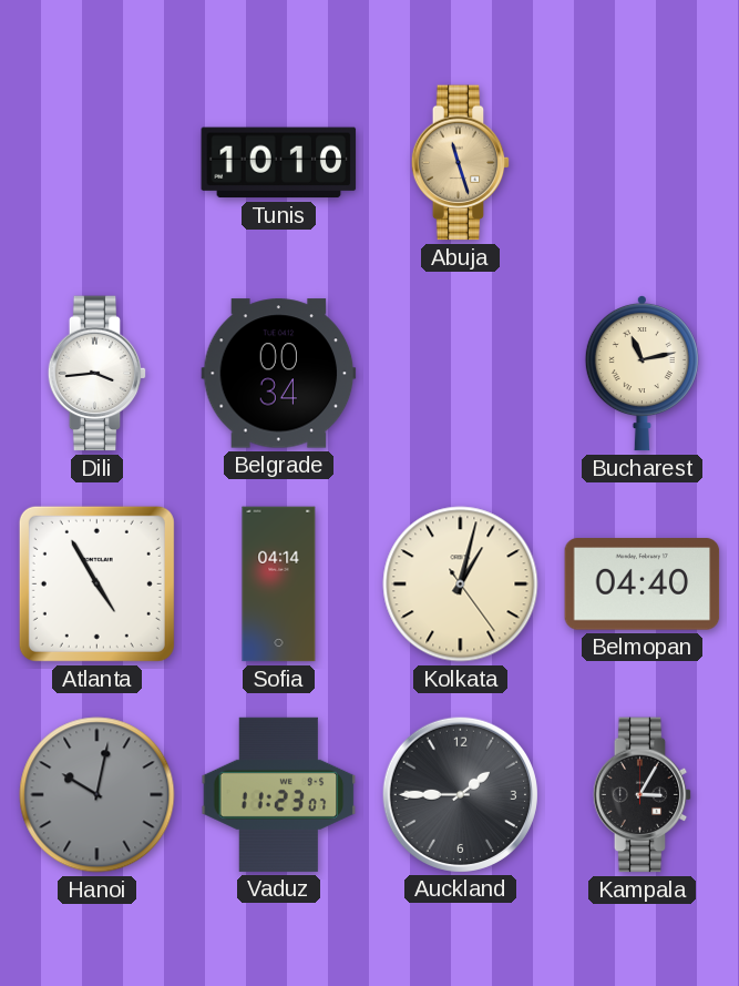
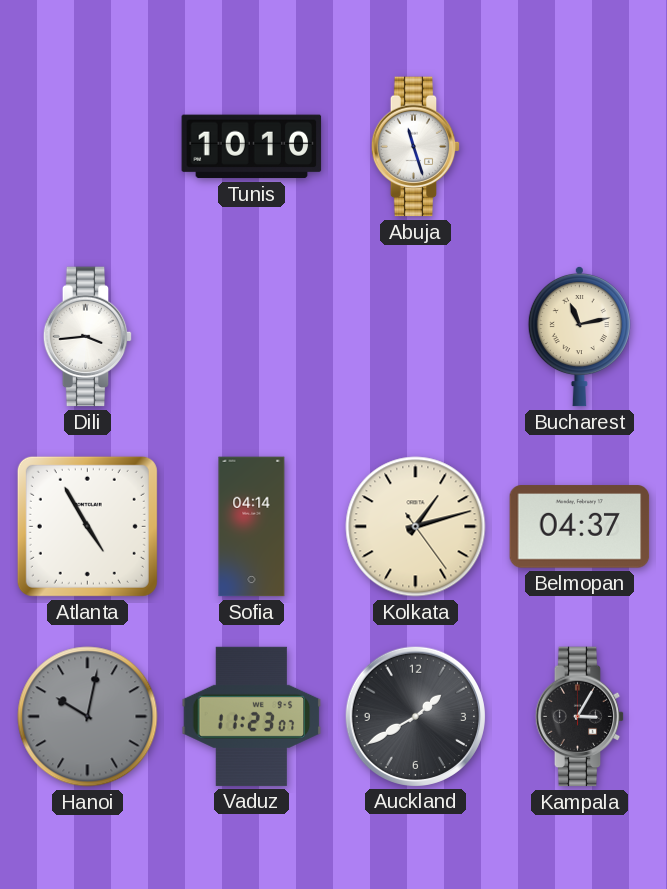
Abuja dial: champagne -> white (416, 147)
Belgrade: 00:34 -> none (279, 374)
Kolkata: 1:02 -> 1:12 (416, 527)
Belmopan: 04:40 -> 04:37 (580, 527)
Auckland: 1:45 -> 1:40 (415, 716)
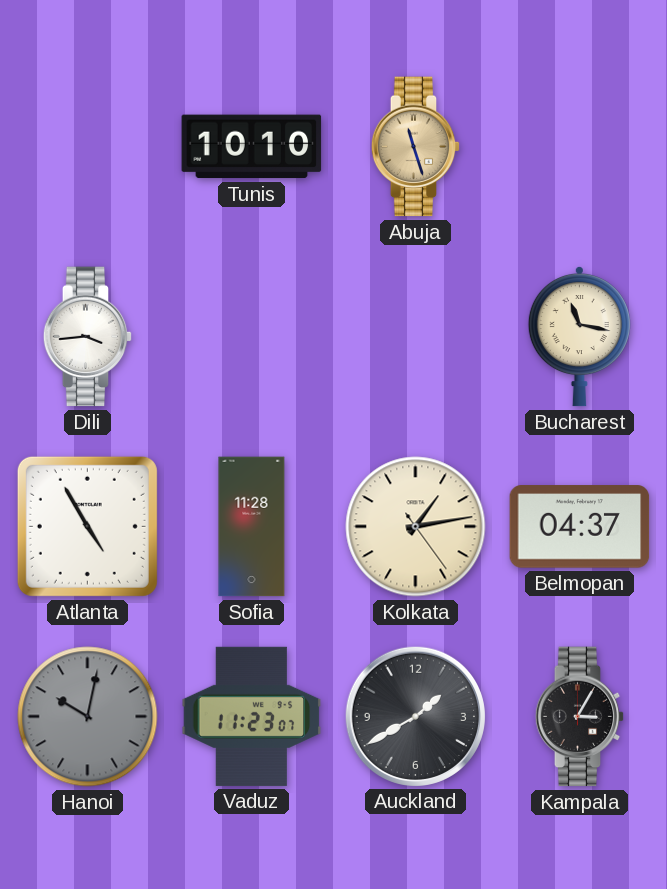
Abuja dial: white -> champagne (416, 147)
Bucharest: 11:13 -> 11:17 (579, 336)
Sofia: 04:14 -> 11:28 (252, 527)
Kolkata: 1:12 -> 1:13 (416, 527)
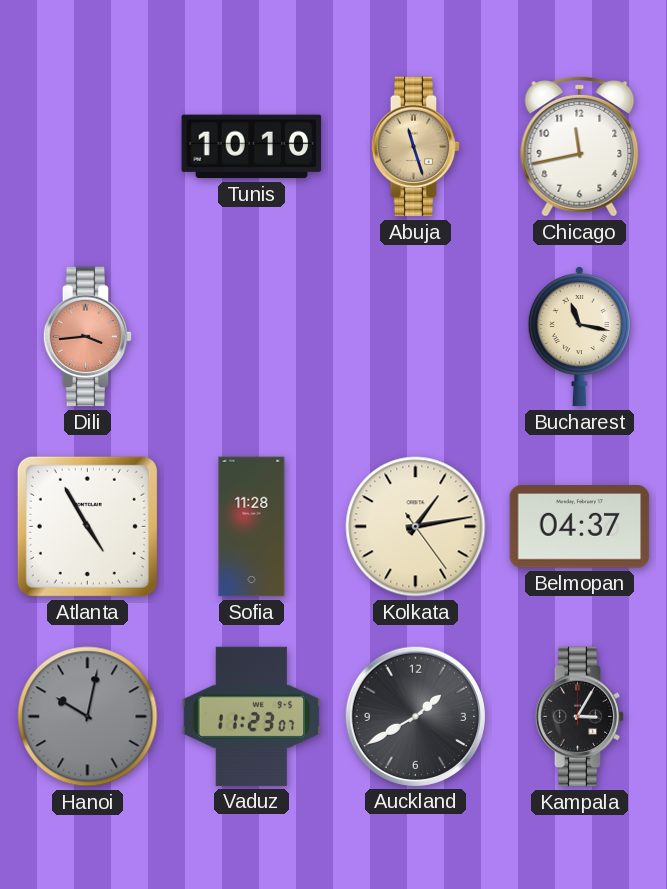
Chicago: none -> 11:43 (580, 147)
Dili dial: white -> salmon (88, 337)
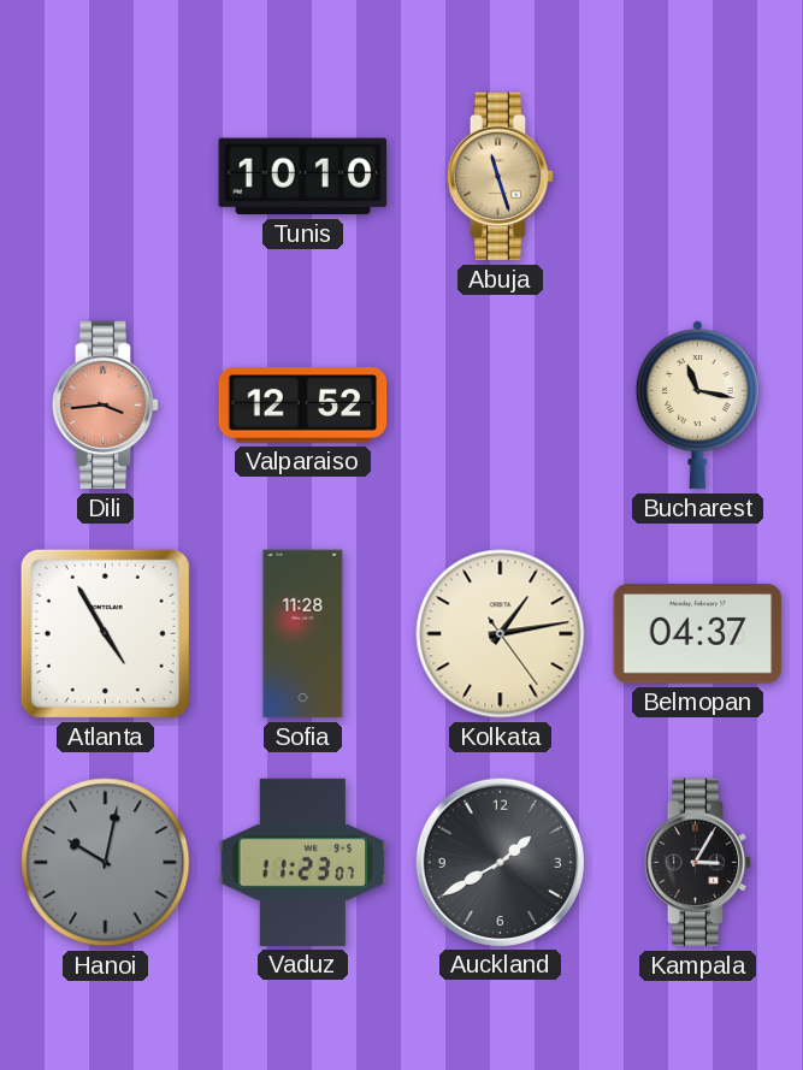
Chicago: 11:43 -> none (580, 147)
Valparaiso: none -> 12:52 (303, 406)
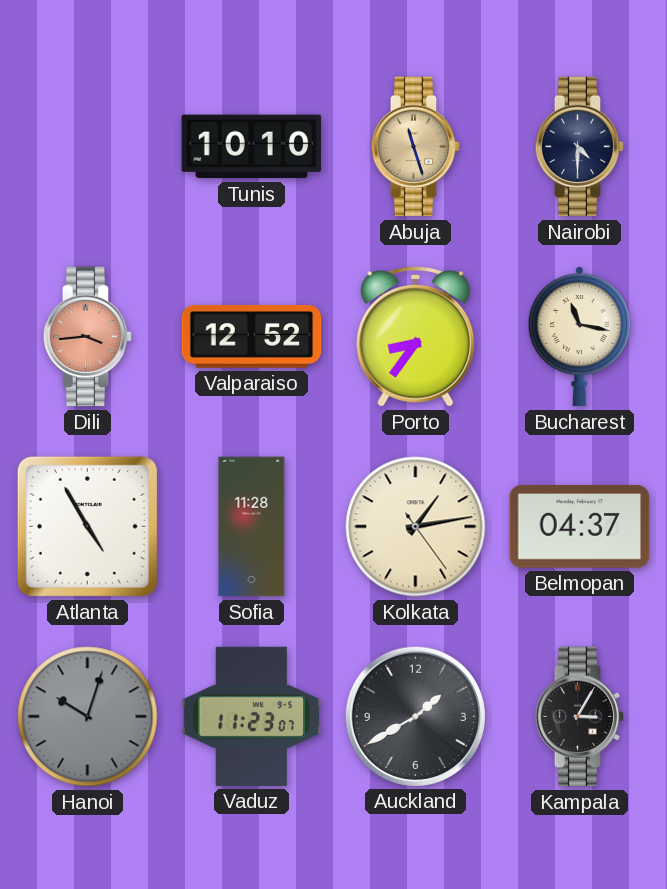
Nairobi: none -> 4:30 (580, 147)
Porto: none -> 8:36 (416, 337)
Hanoi: 10:02 -> 10:03 (88, 717)
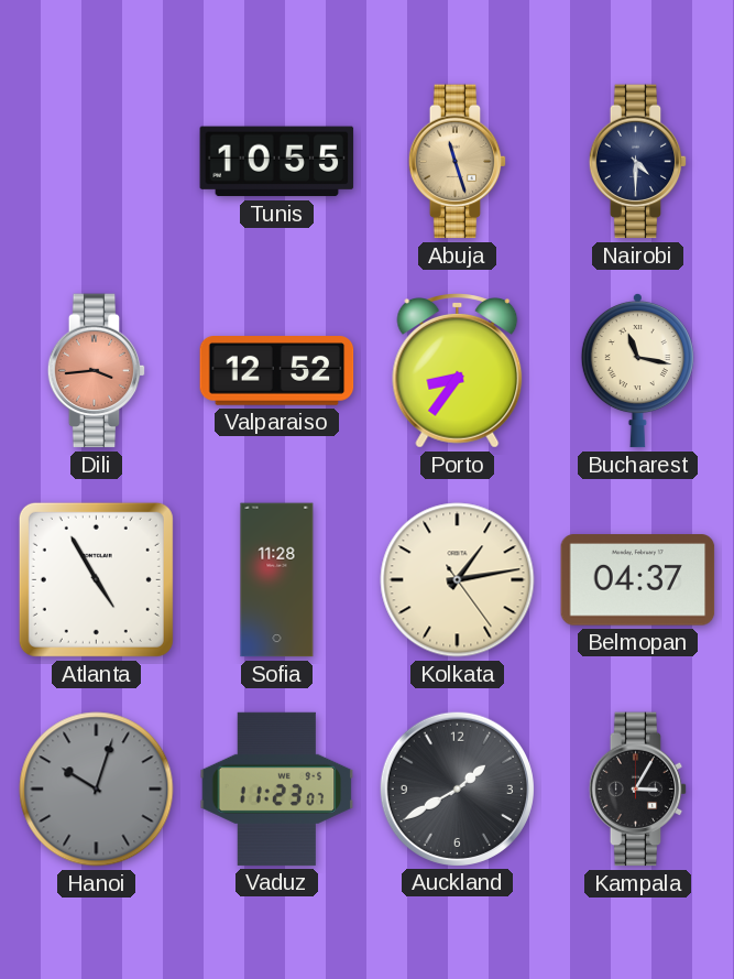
Tunis: 10:10 -> 10:55 (277, 162)
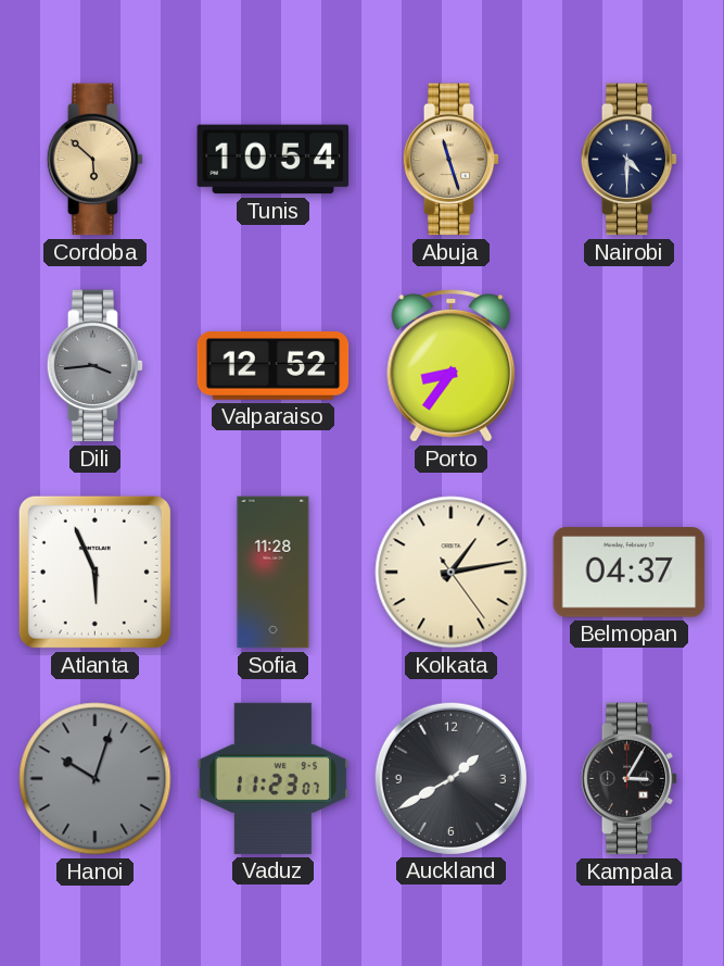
Cordoba: none -> 5:52 (96, 160)
Tunis: 10:55 -> 10:54 (274, 160)
Dili dial: salmon -> grey (96, 366)
Bucharest: 11:17 -> none (637, 370)
Atlanta: 4:55 -> 5:56 (94, 572)
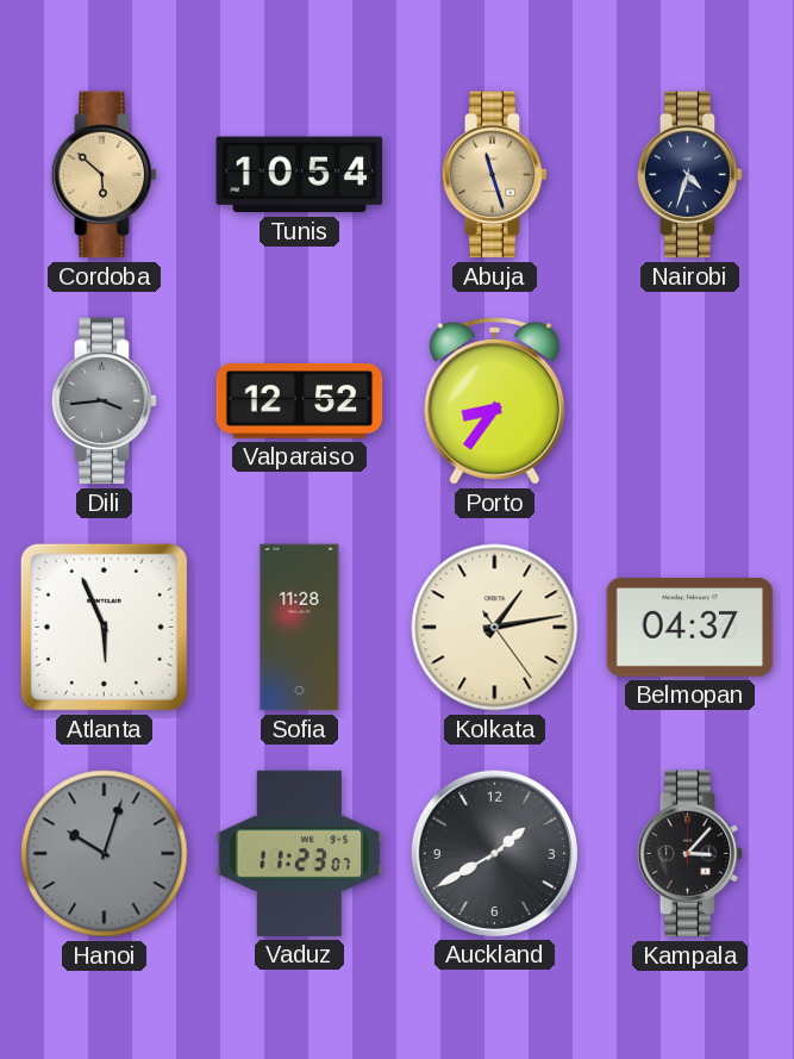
Nairobi: 4:30 -> 4:33 (690, 175)
Kampala: 3:05 -> 3:07 (690, 854)
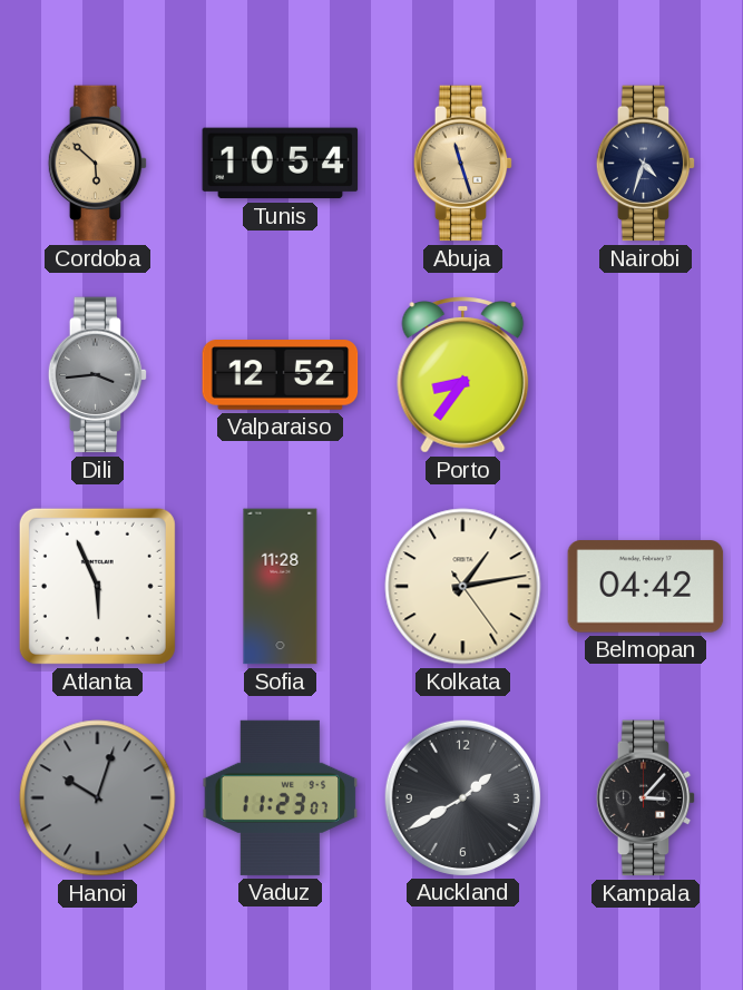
Belmopan: 04:37 -> 04:42 (646, 587)
